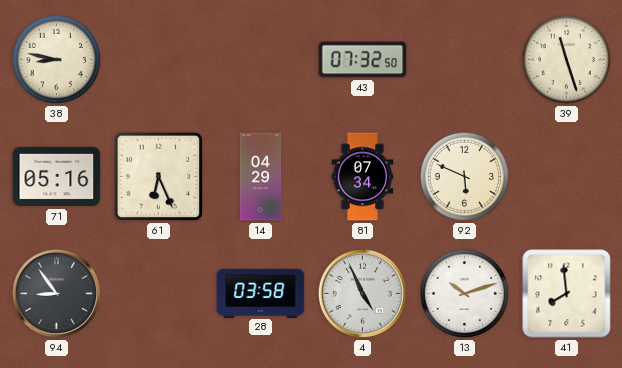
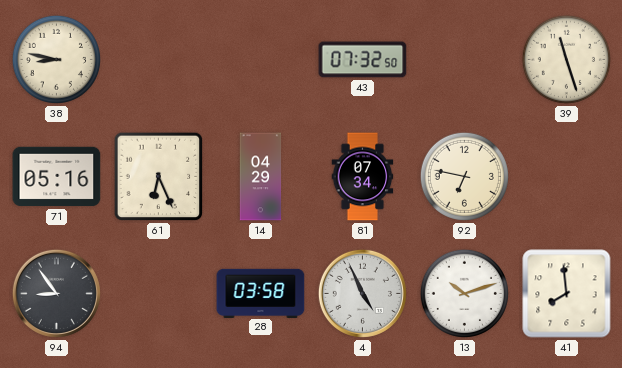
92: 5:49 -> 6:47 (464, 176)
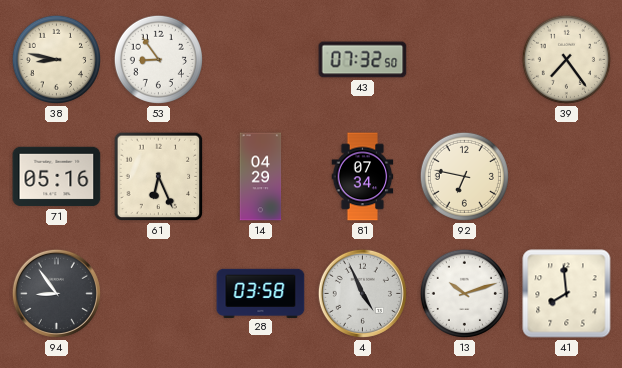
53: none -> 8:54 (158, 59)
39: 11:27 -> 7:24 (566, 59)
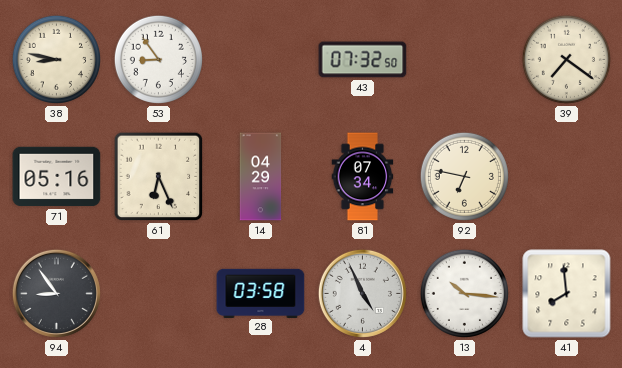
39: 7:24 -> 7:21 (566, 59)
13: 10:12 -> 10:16 (464, 293)
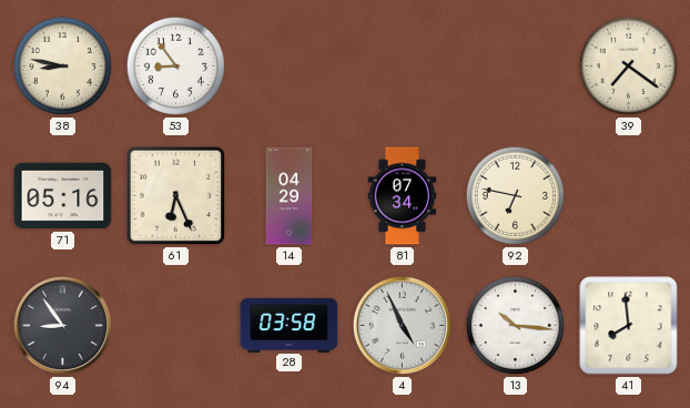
43: 07:32 -> none (363, 60)
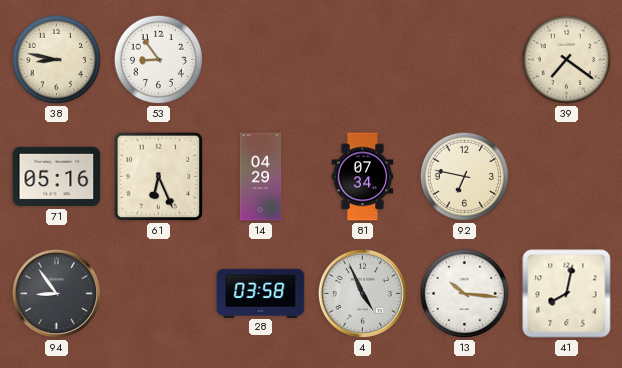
41: 7:59 -> 8:02 (567, 294)
